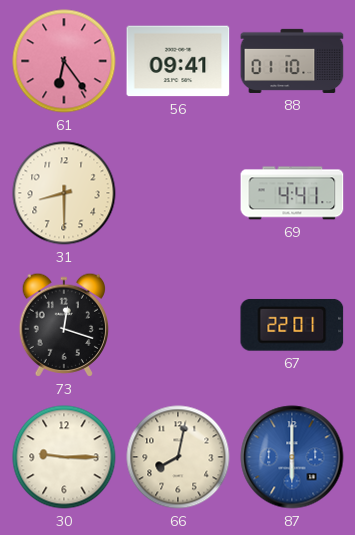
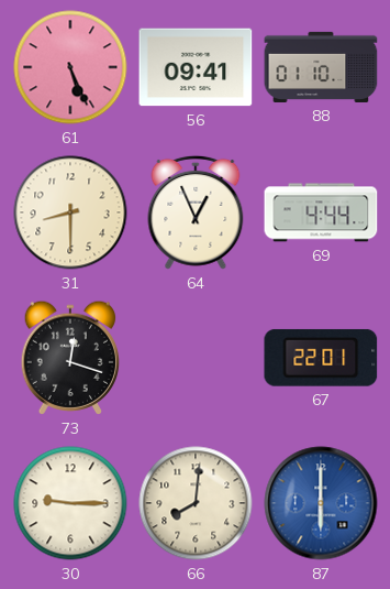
61: 6:24 -> 5:26 (70, 67)
64: none -> 12:56 (196, 212)
69: 4:41 -> 4:44 (321, 212)
66: 8:02 -> 8:01 (196, 503)
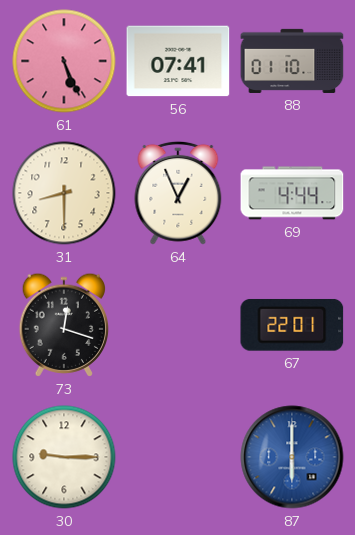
56: 09:41 -> 07:41 (178, 61)
66: 8:01 -> none (196, 503)
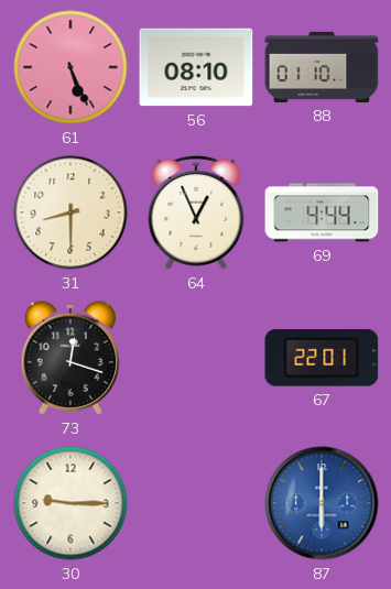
56: 07:41 -> 08:10 (196, 67)
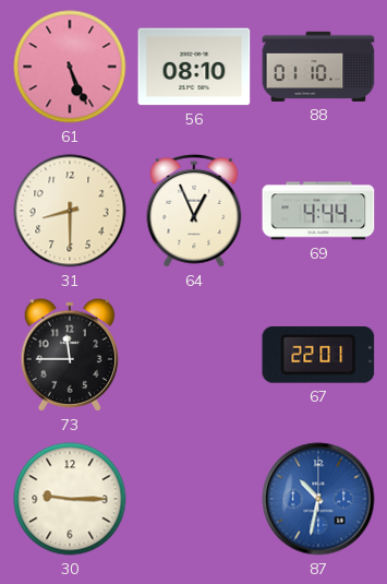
73: 12:18 -> 11:45 (69, 355)
87: 6:00 -> 10:32 (318, 499)
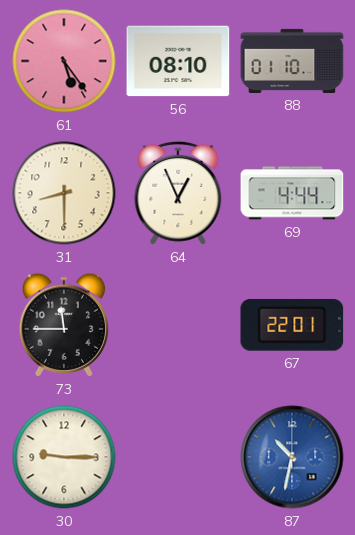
61: 5:26 -> 5:24 (64, 61)
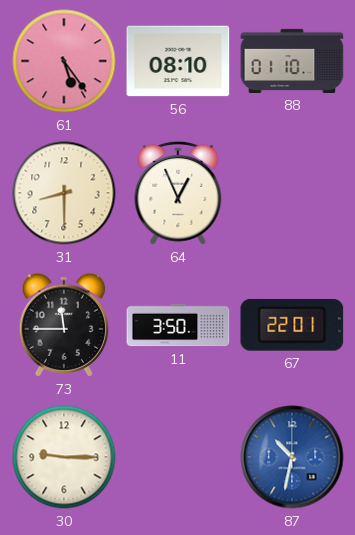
69: 4:44 -> none (292, 193)
11: none -> 3:50 (178, 325)
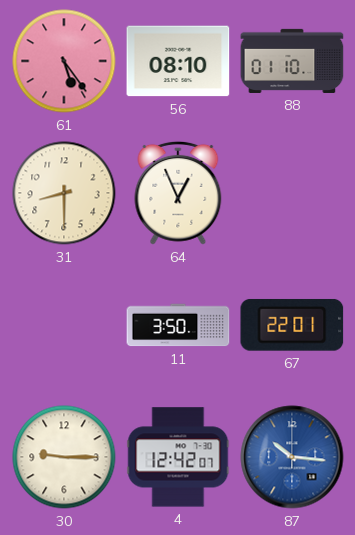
73: 11:45 -> none (63, 325)
4: none -> 12:42 (178, 457)
87: 10:32 -> 10:16 (292, 457)
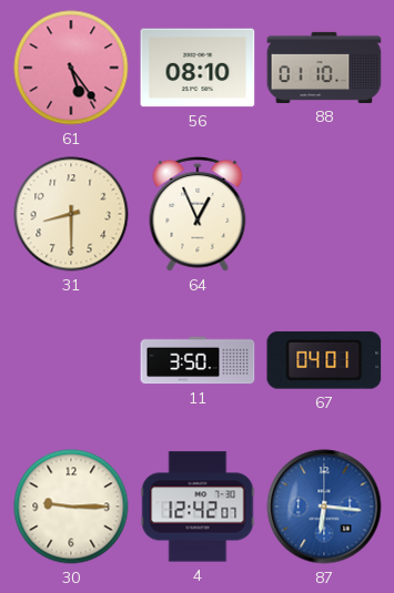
67: 22:01 -> 04:01 (324, 360)
87: 10:16 -> 6:16 (324, 507)
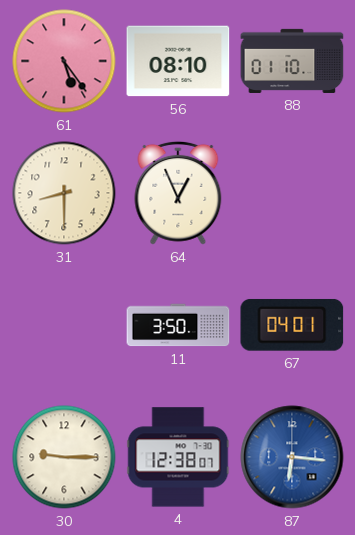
4: 12:42 -> 12:38 (178, 457)
